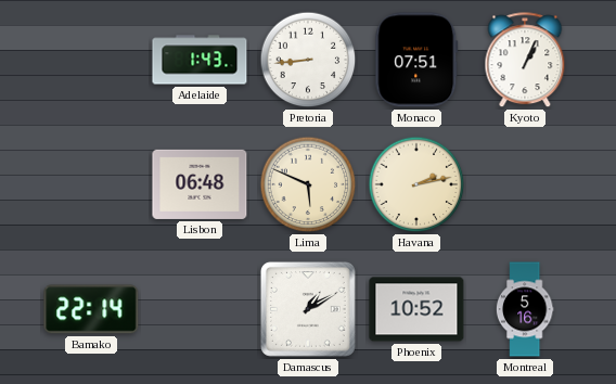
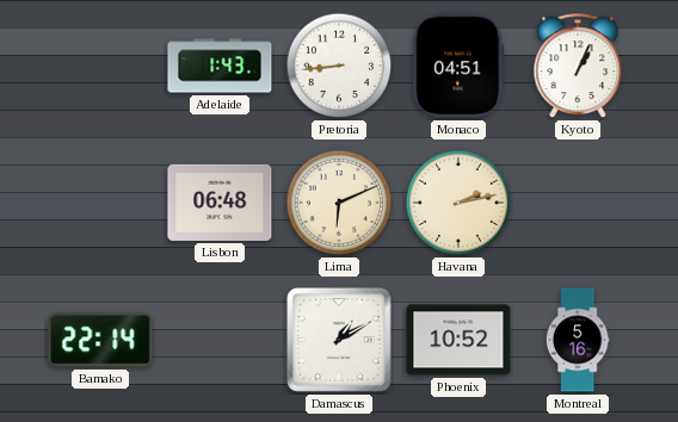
Monaco: 07:51 -> 04:51 (458, 66)
Lima: 5:49 -> 6:11 (339, 203)
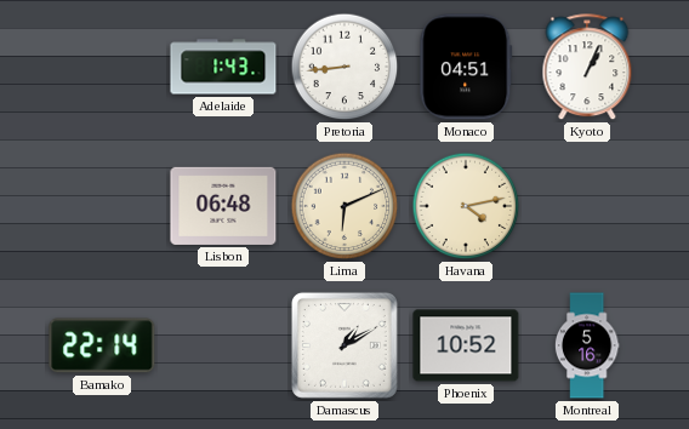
Havana: 2:13 -> 4:13 (466, 206)
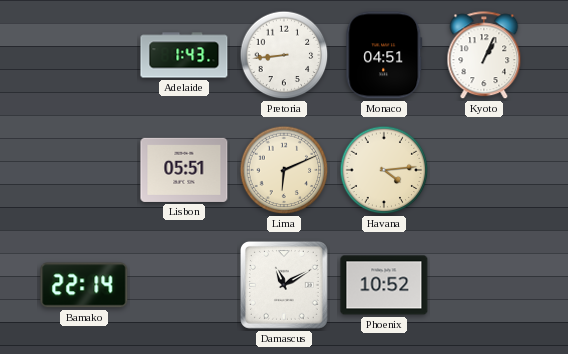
Lisbon: 06:48 -> 05:51 (184, 170)
Havana: 4:13 -> 4:14 (384, 170)
Damascus: 1:10 -> 11:10 (284, 285)
Montreal: 5:16 -> none (587, 345)
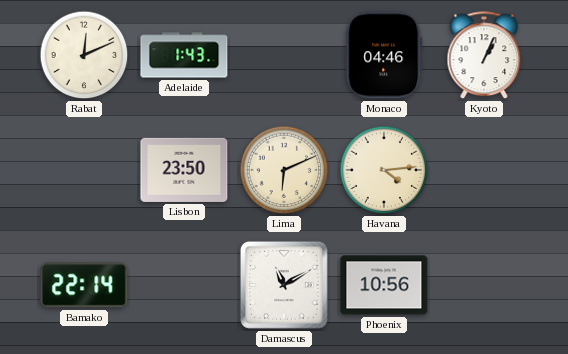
Rabat: none -> 12:11 (84, 55)
Pretoria: 8:44 -> none (284, 55)
Monaco: 04:51 -> 04:46 (384, 55)
Lisbon: 05:51 -> 23:50 (184, 170)
Phoenix: 10:52 -> 10:56 (384, 285)
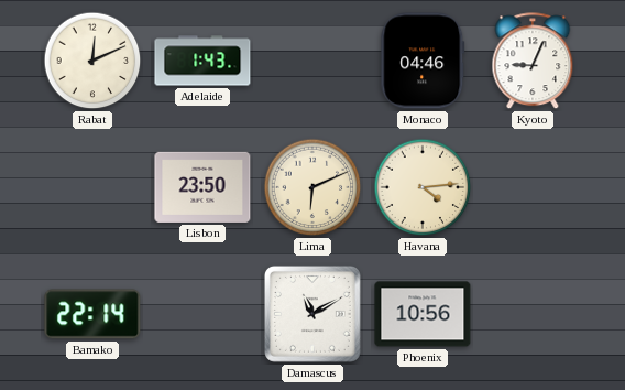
Kyoto: 1:04 -> 9:04 (533, 62)
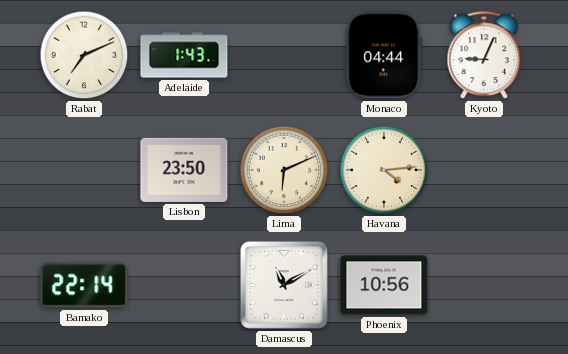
Rabat: 12:11 -> 7:11 (84, 55)
Monaco: 04:46 -> 04:44 (384, 55)
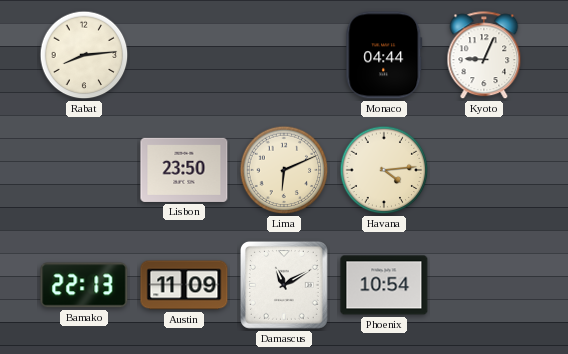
Rabat: 7:11 -> 8:14 (84, 55)
Adelaide: 1:43 -> none (184, 55)
Bamako: 22:14 -> 22:13 (84, 285)
Austin: none -> 11:09 (184, 285)
Phoenix: 10:56 -> 10:54 (384, 285)
